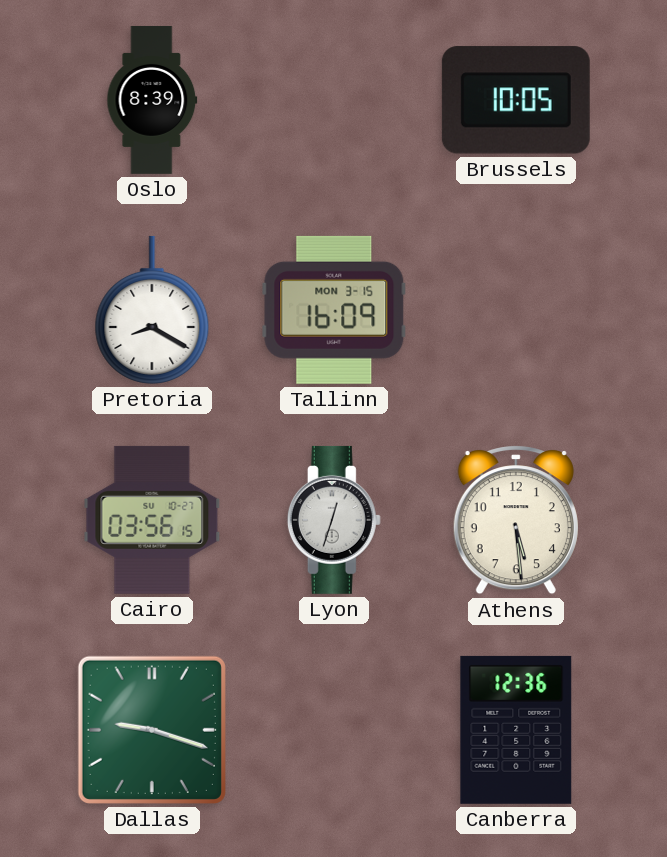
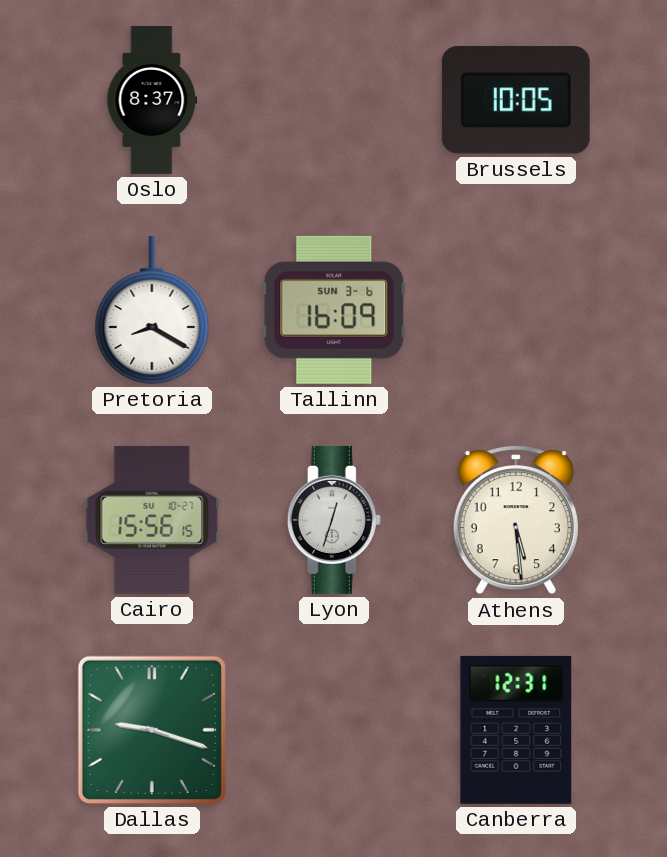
Oslo: 8:39 -> 8:37 (152, 100)
Tallinn date: MON 3-15 -> SUN 3-6 (334, 310)
Cairo: 03:56 -> 15:56 (152, 520)
Canberra: 12:36 -> 12:31 (516, 730)
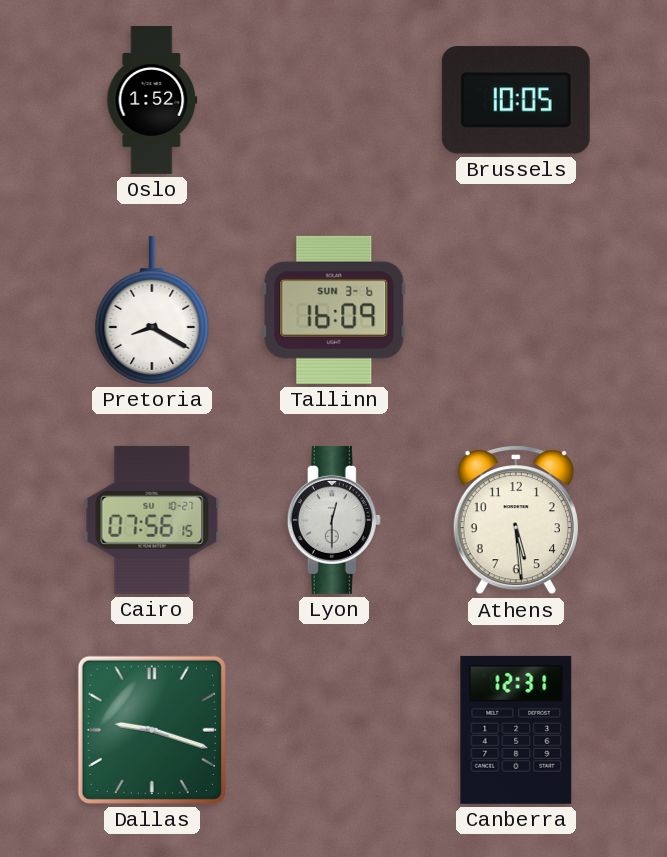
Oslo: 8:37 -> 1:52 (152, 100)
Cairo: 15:56 -> 07:56 (152, 520)
Lyon: 12:33 -> 12:30 (334, 520)
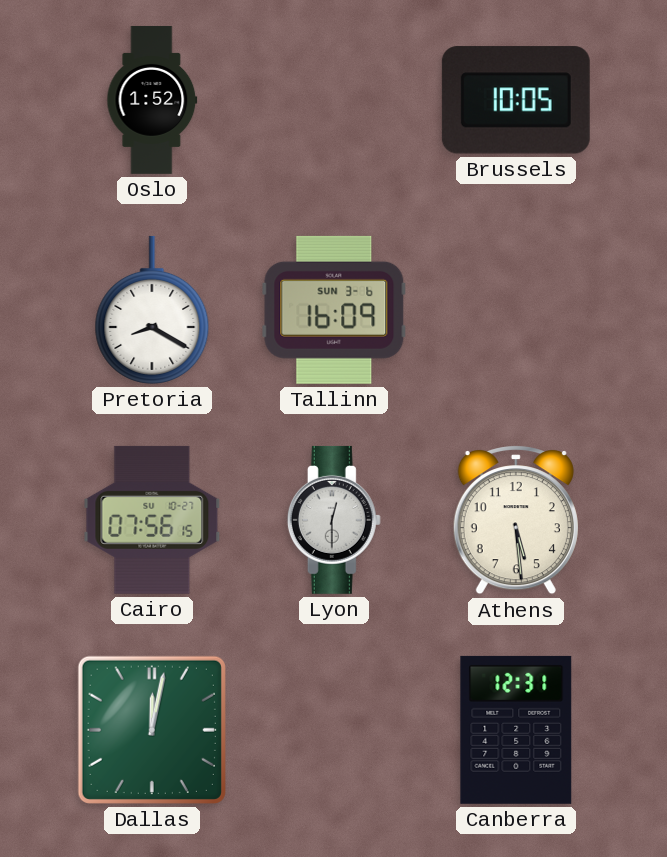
Dallas: 9:18 -> 12:02 (152, 730)
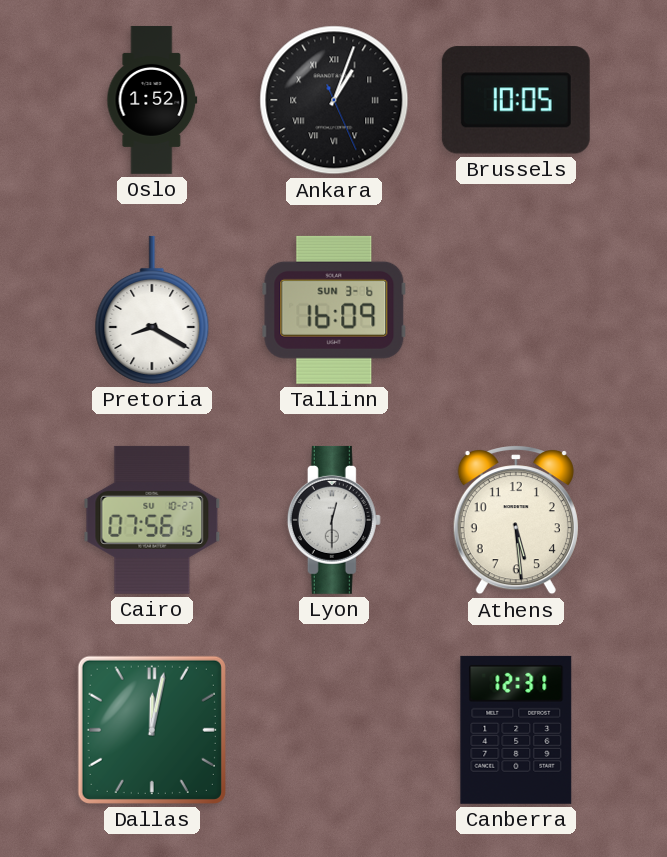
Ankara: none -> 1:03 (334, 100)
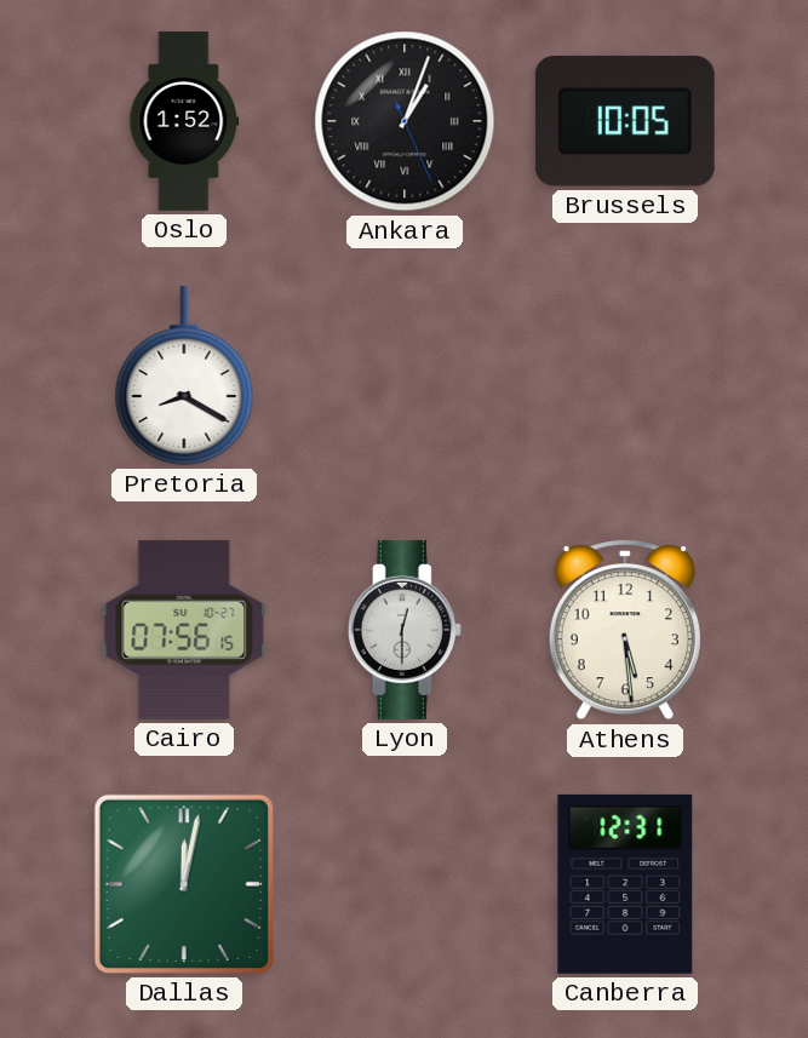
Tallinn: 16:09 -> none (334, 310)
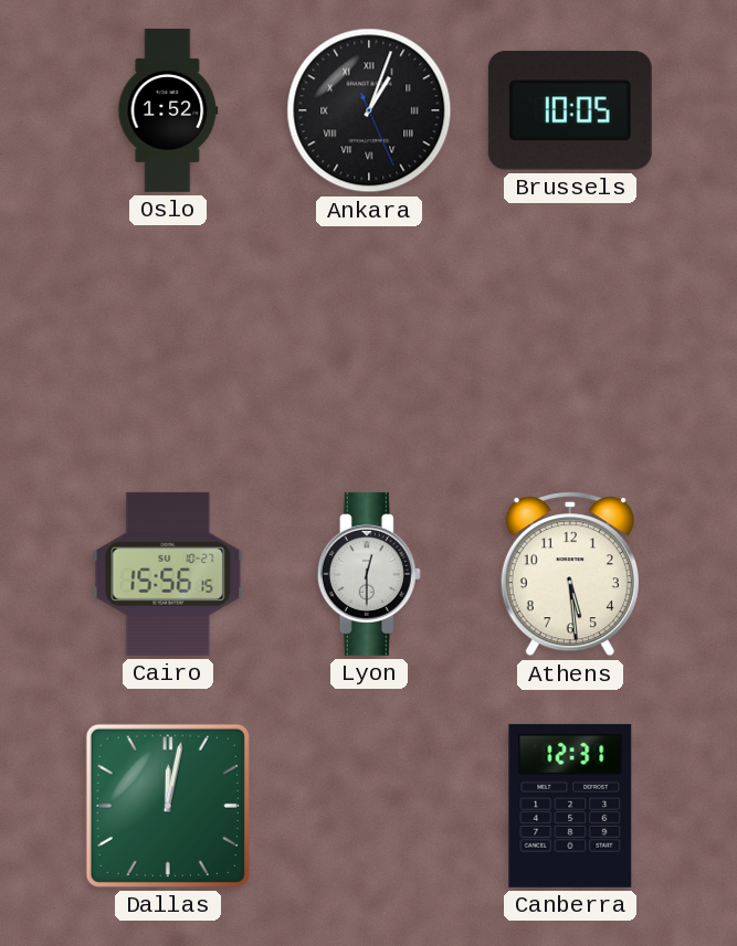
Pretoria: 8:20 -> none (184, 375)
Cairo: 07:56 -> 15:56 (168, 574)
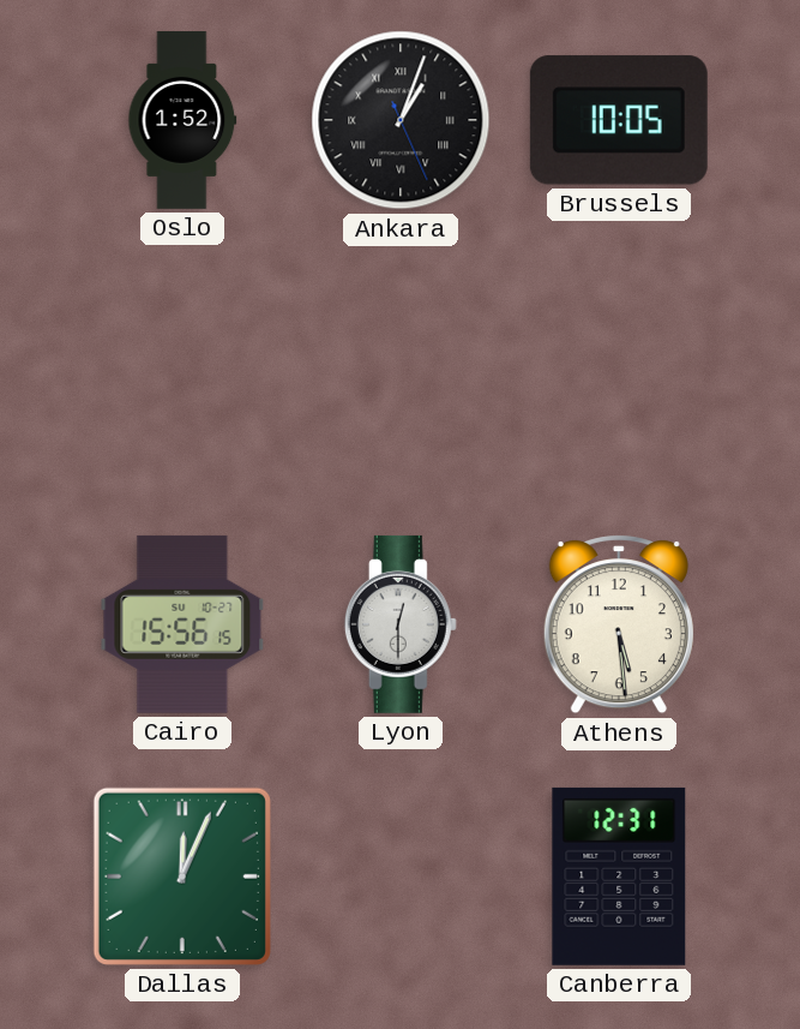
Dallas: 12:02 -> 12:04 (182, 877)
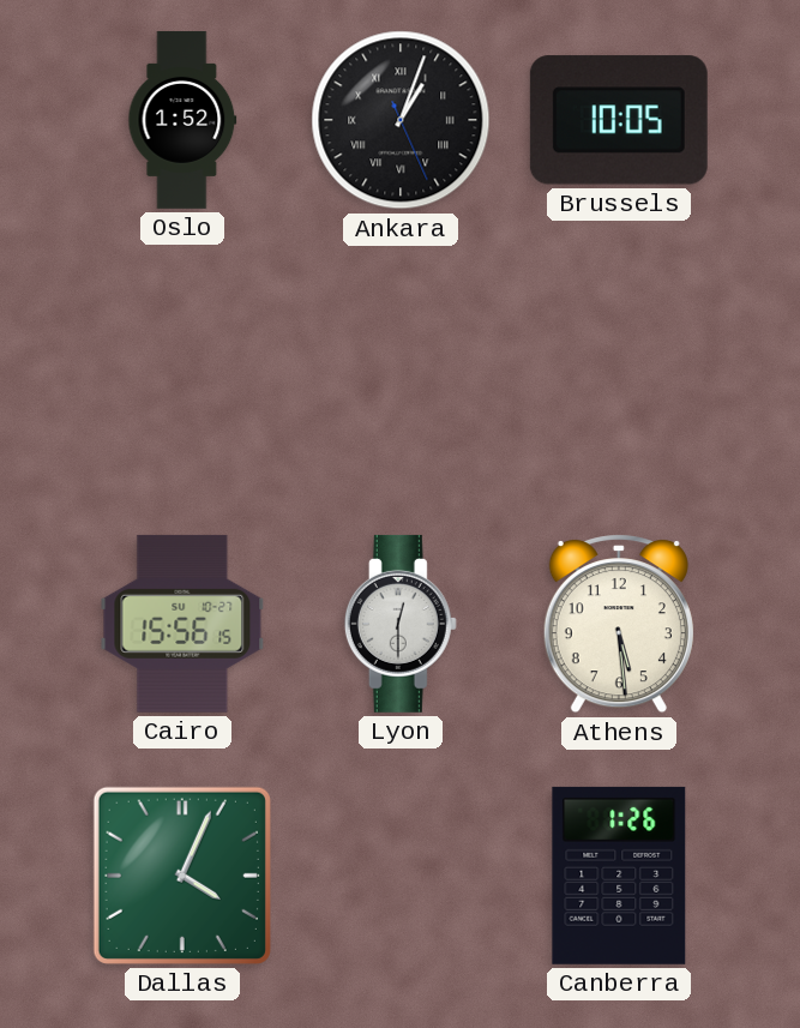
Dallas: 12:04 -> 4:04 (182, 876)
Canberra: 12:31 -> 1:26 (619, 876)
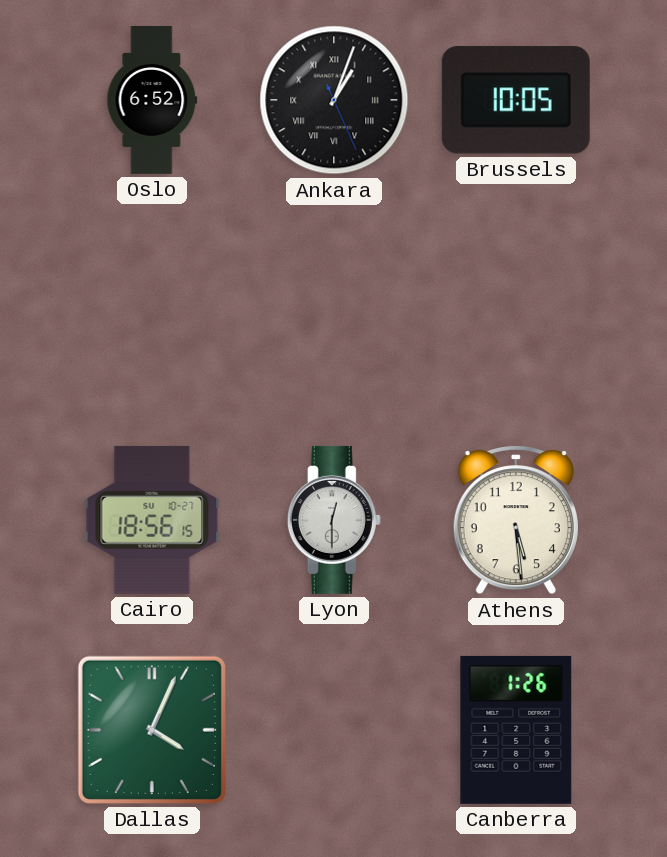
Oslo: 1:52 -> 6:52 (152, 100)
Cairo: 15:56 -> 18:56 (152, 520)
